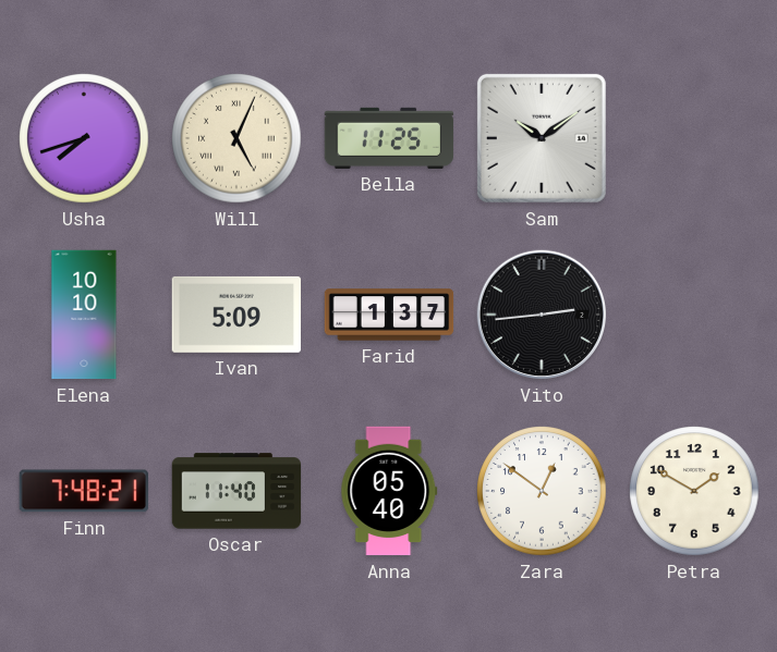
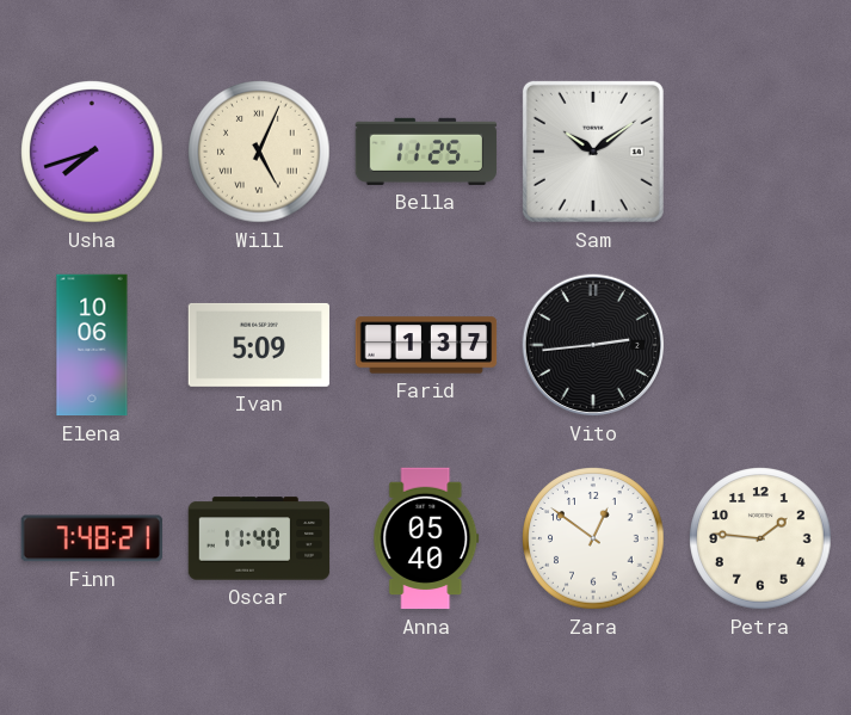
Elena: 10:10 -> 10:06 (92, 345)
Petra: 1:50 -> 1:46 (760, 538)
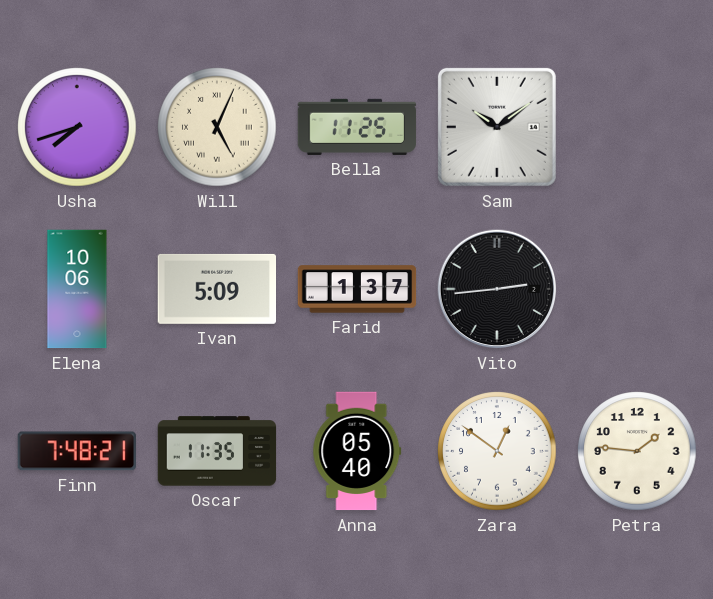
Oscar: 11:40 -> 11:35 (217, 451)
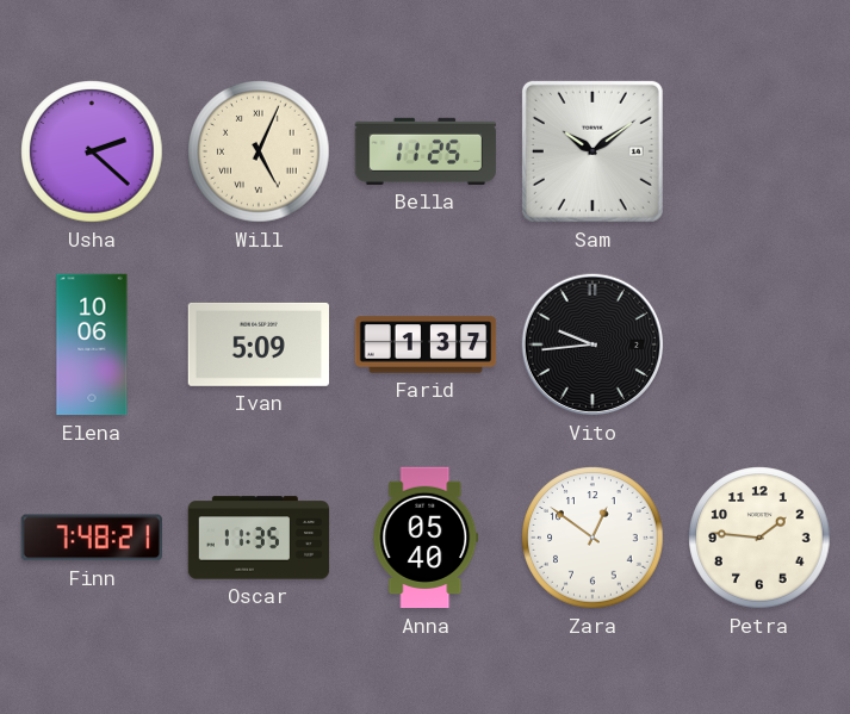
Usha: 7:42 -> 2:22 (92, 151)
Vito: 2:44 -> 9:44 (592, 344)
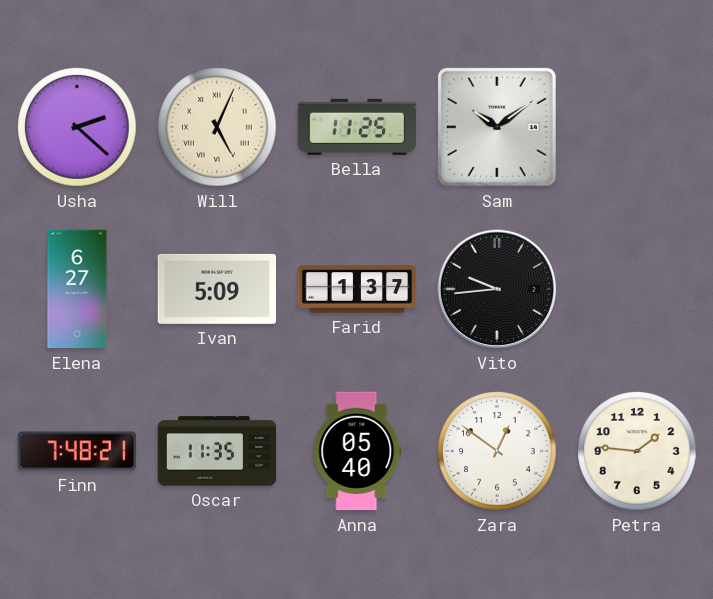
Elena: 10:06 -> 6:27 (77, 289)
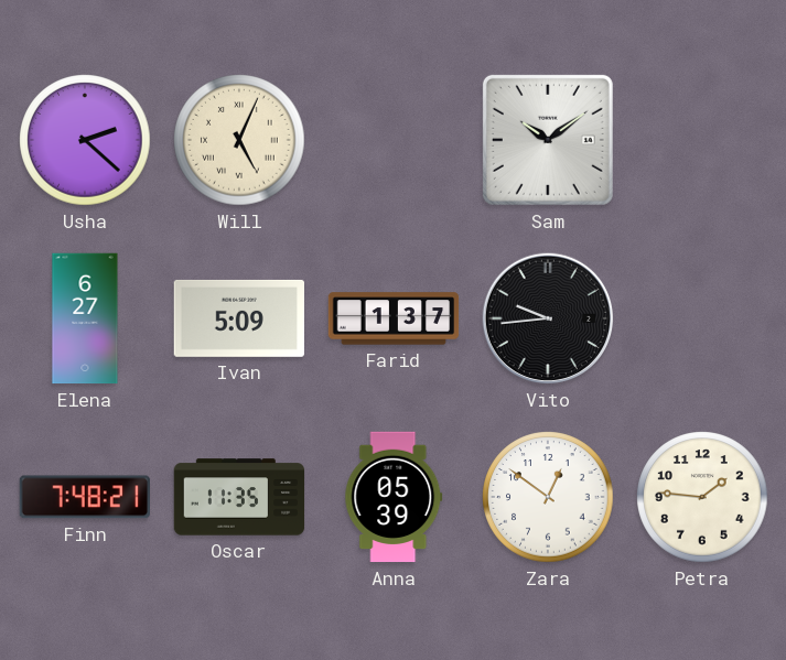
Bella: 11:25 -> none (357, 127)
Anna: 05:40 -> 05:39 (394, 497)
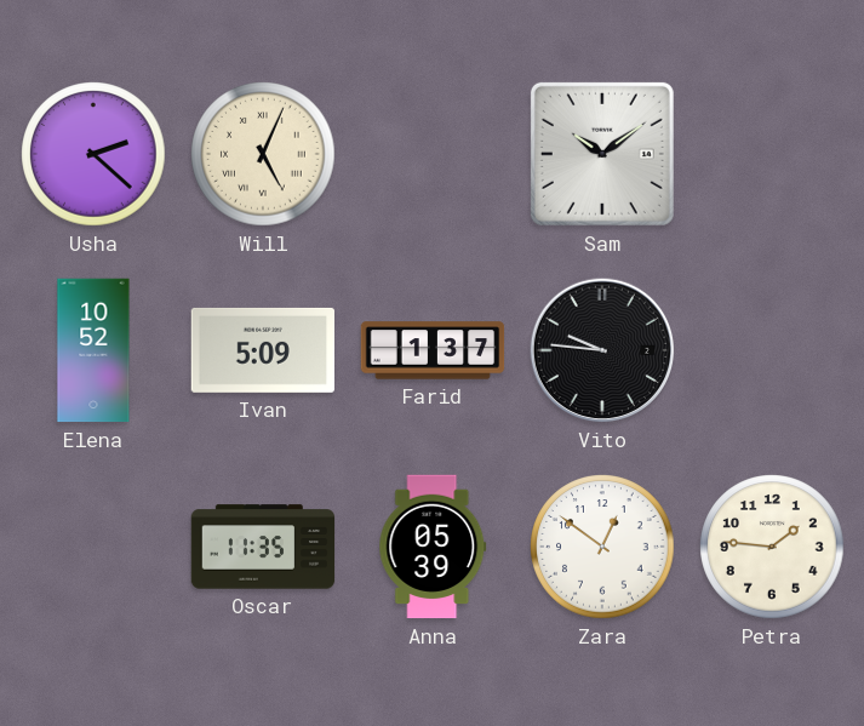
Elena: 6:27 -> 10:52 (93, 350)
Vito: 9:44 -> 9:46 (602, 350)
Finn: 7:48 -> none (84, 497)
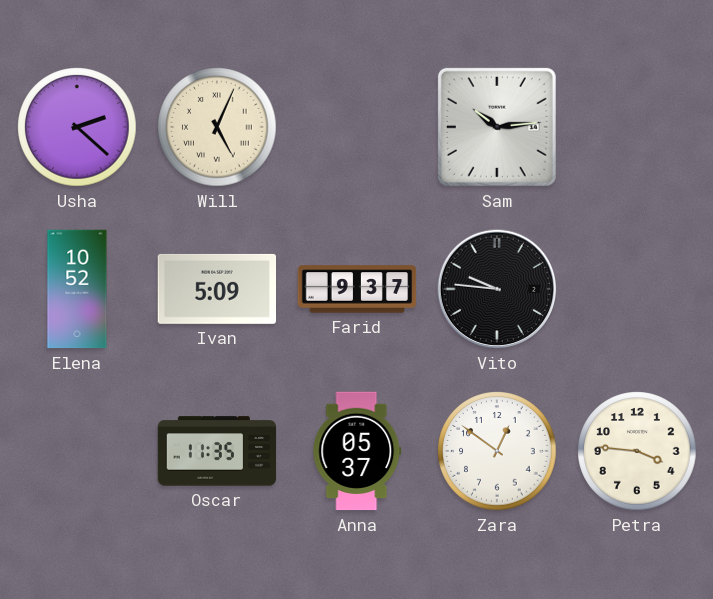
Sam: 10:09 -> 10:14 (497, 127)
Farid: 1:37 -> 9:37 (357, 289)
Anna: 05:39 -> 05:37 (357, 451)
Petra: 1:46 -> 3:46 (637, 451)
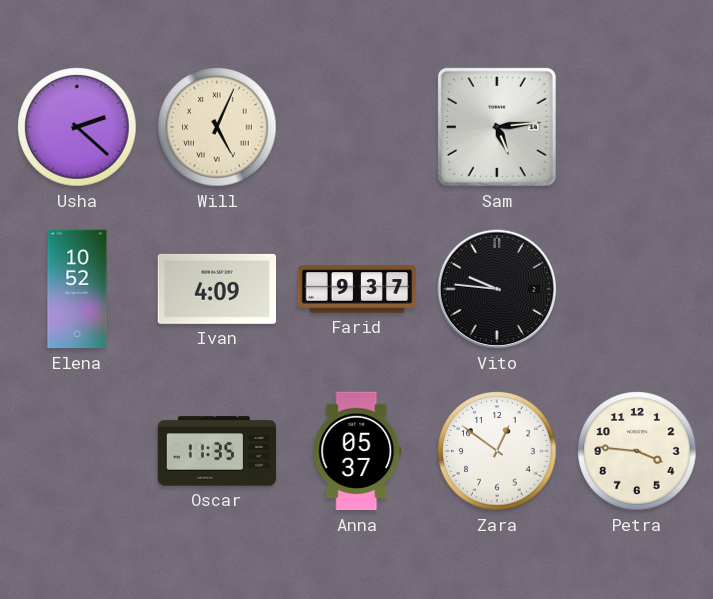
Sam: 10:14 -> 5:14 (497, 127)
Ivan: 5:09 -> 4:09 (216, 289)
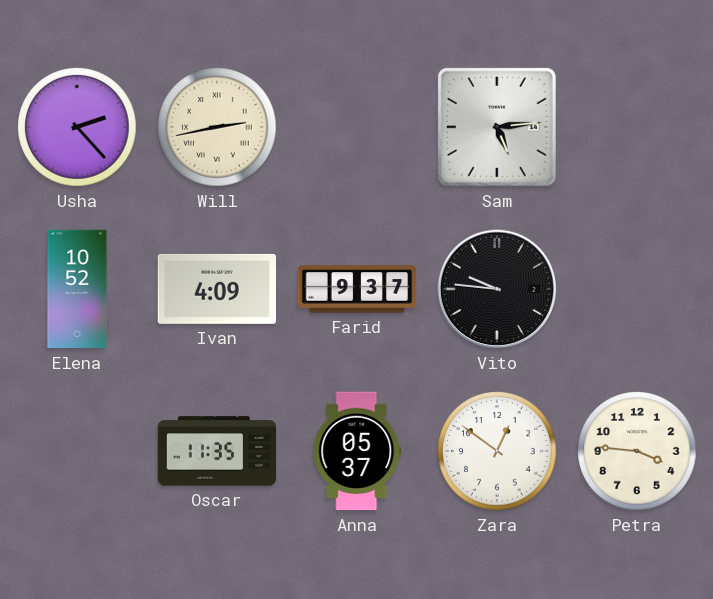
Usha: 2:22 -> 2:23 (77, 127)
Will: 5:04 -> 2:43 (217, 127)
